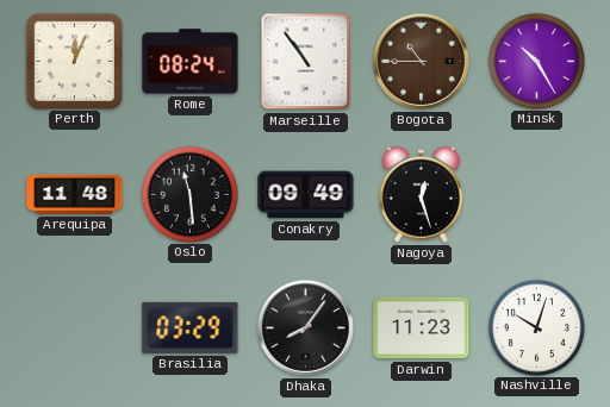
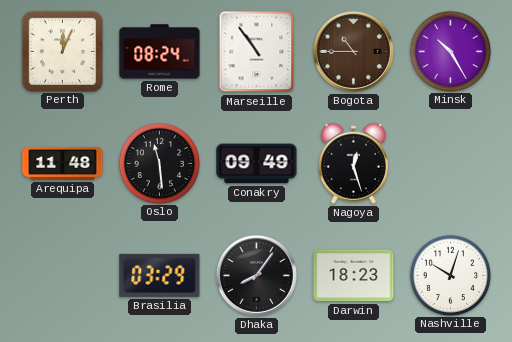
Darwin: 11:23 -> 18:23 (354, 276)
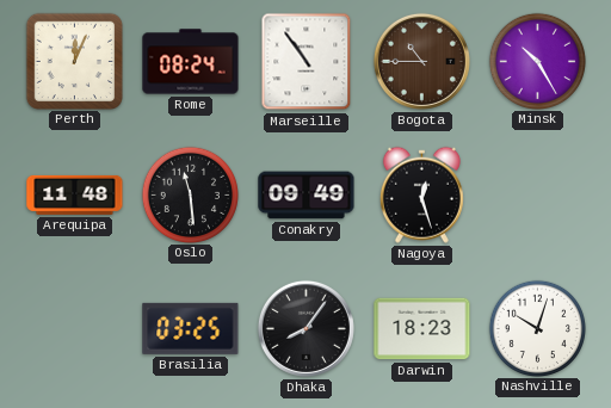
Brasilia: 03:29 -> 03:25 (191, 328)
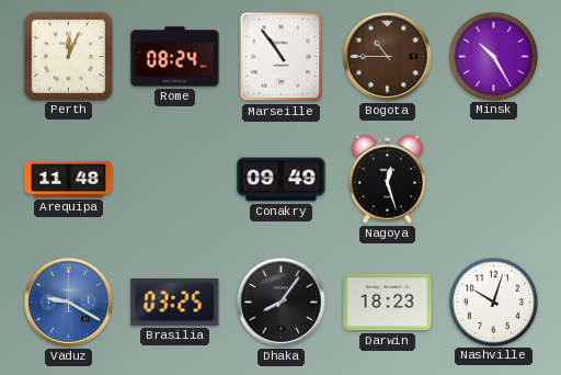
Oslo: 11:29 -> none (190, 194)
Vaduz: none -> 9:20 (68, 302)
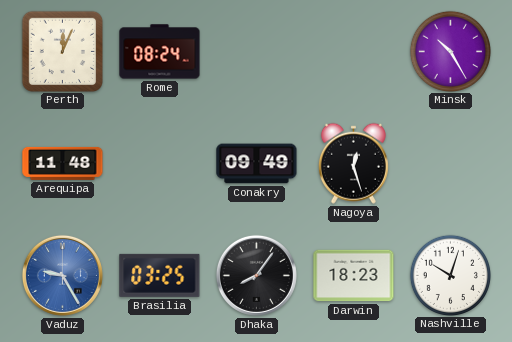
Marseille: 10:54 -> none (282, 57)
Bogota: 10:45 -> none (387, 56)
Vaduz: 9:20 -> 9:25 (62, 275)
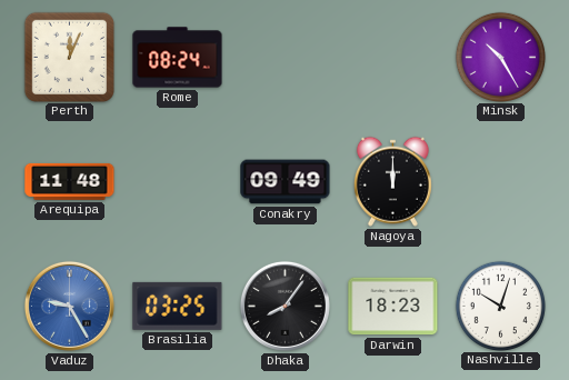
Nagoya: 12:27 -> 12:00 (392, 181)
